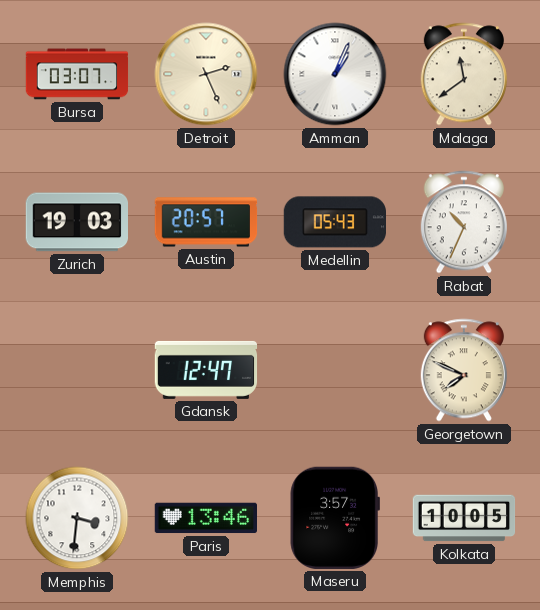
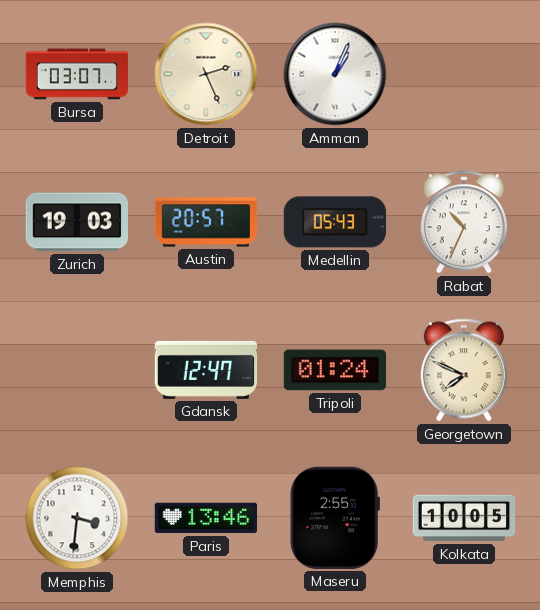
Malaga: 11:39 -> none (464, 74)
Tripoli: none -> 01:24 (334, 370)
Maseru: 3:57 -> 2:55 (335, 518)
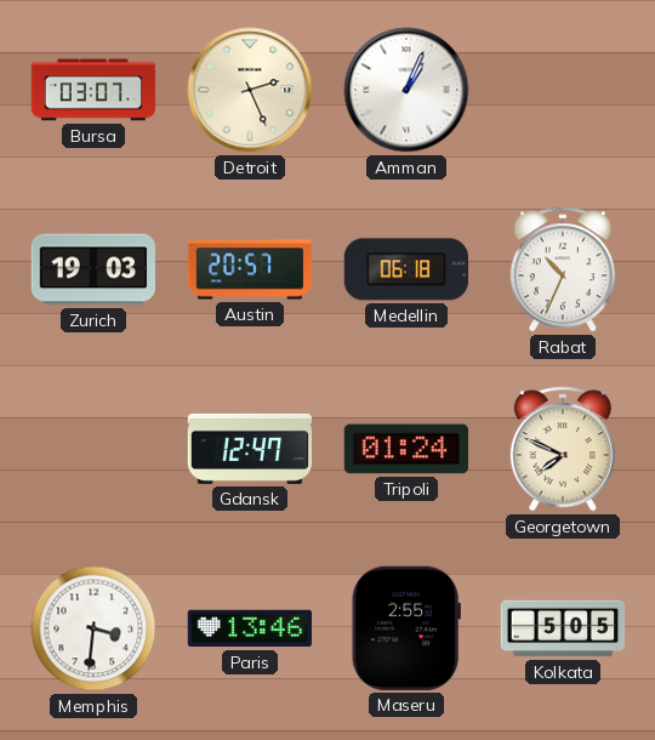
Medellin: 05:43 -> 06:18 (405, 269)
Kolkata: 10:05 -> 5:05 (563, 628)
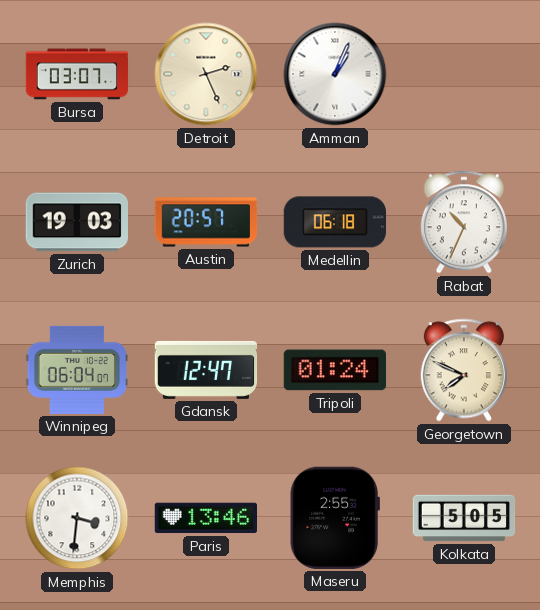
Winnipeg: none -> 06:04 (77, 370)
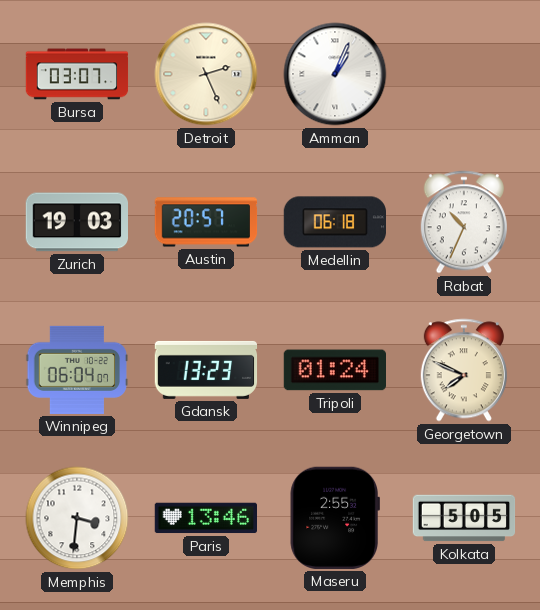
Gdansk: 12:47 -> 13:23 (206, 370)
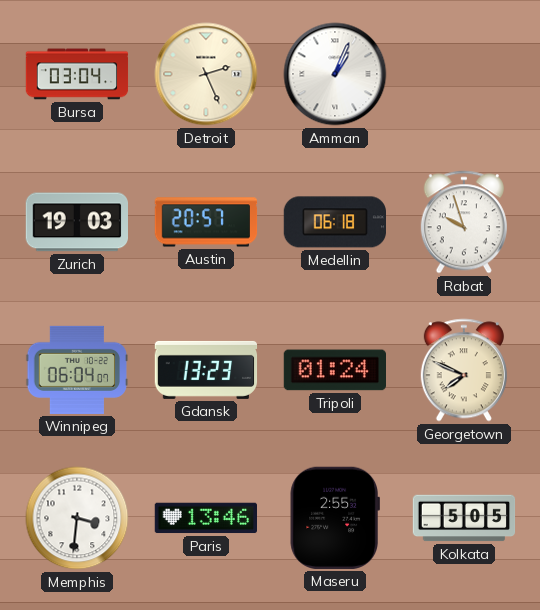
Bursa: 03:07 -> 03:04 (77, 74)
Rabat: 10:34 -> 9:57 (464, 222)
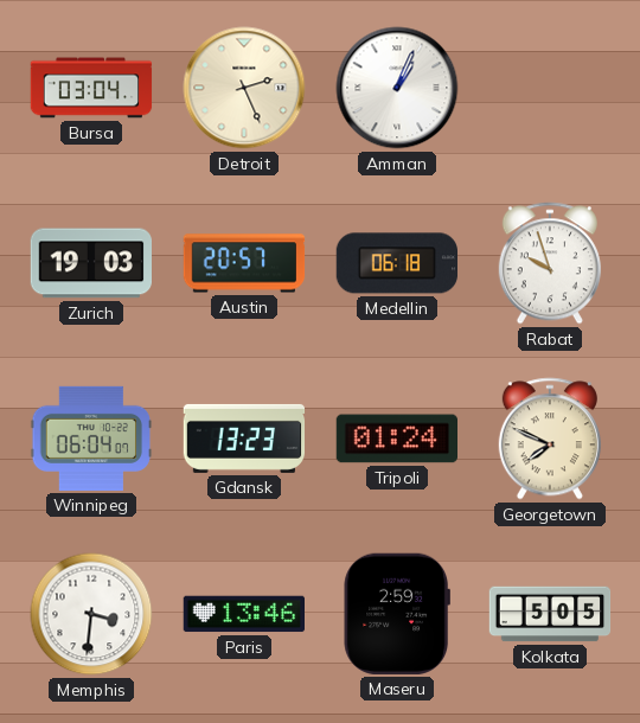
Maseru: 2:55 -> 2:59 (397, 614)
